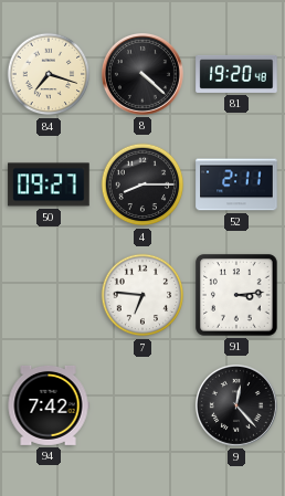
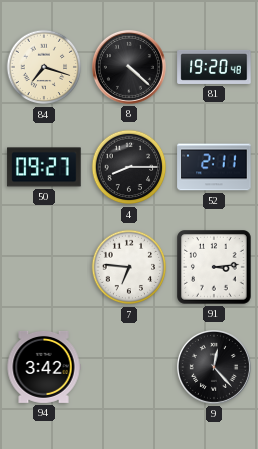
94: 7:42 -> 3:42 (44, 367)
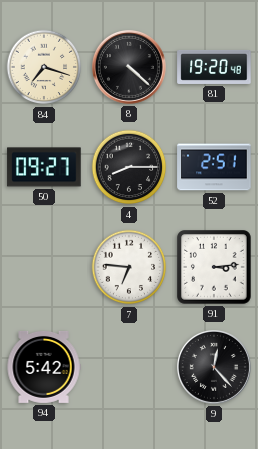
52: 2:11 -> 2:51 (214, 167)
94: 3:42 -> 5:42 (44, 367)
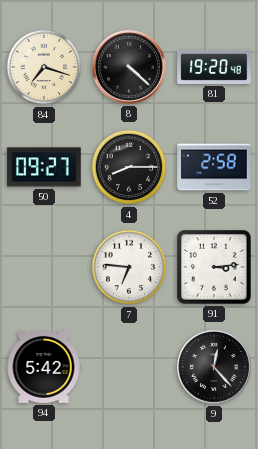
52: 2:51 -> 2:58 (214, 167)
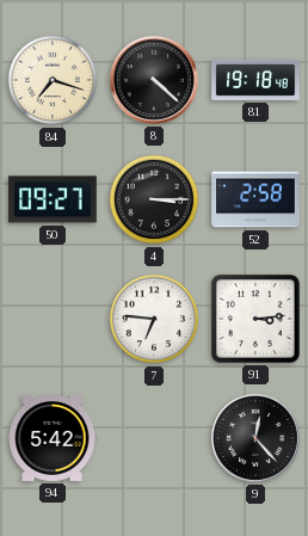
81: 19:20 -> 19:18 (255, 80)
4: 8:15 -> 3:15 (154, 199)
